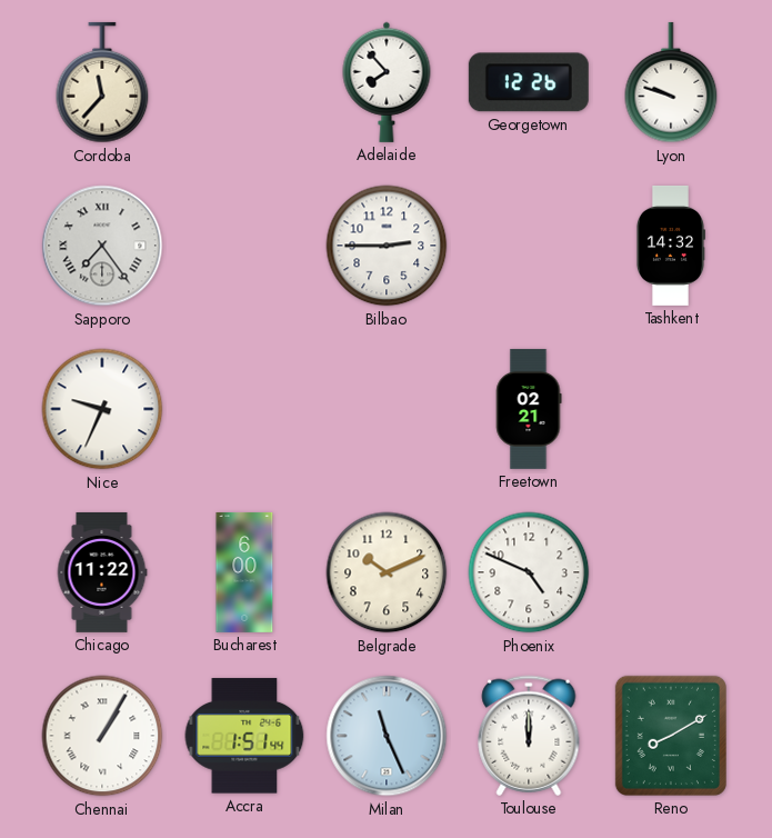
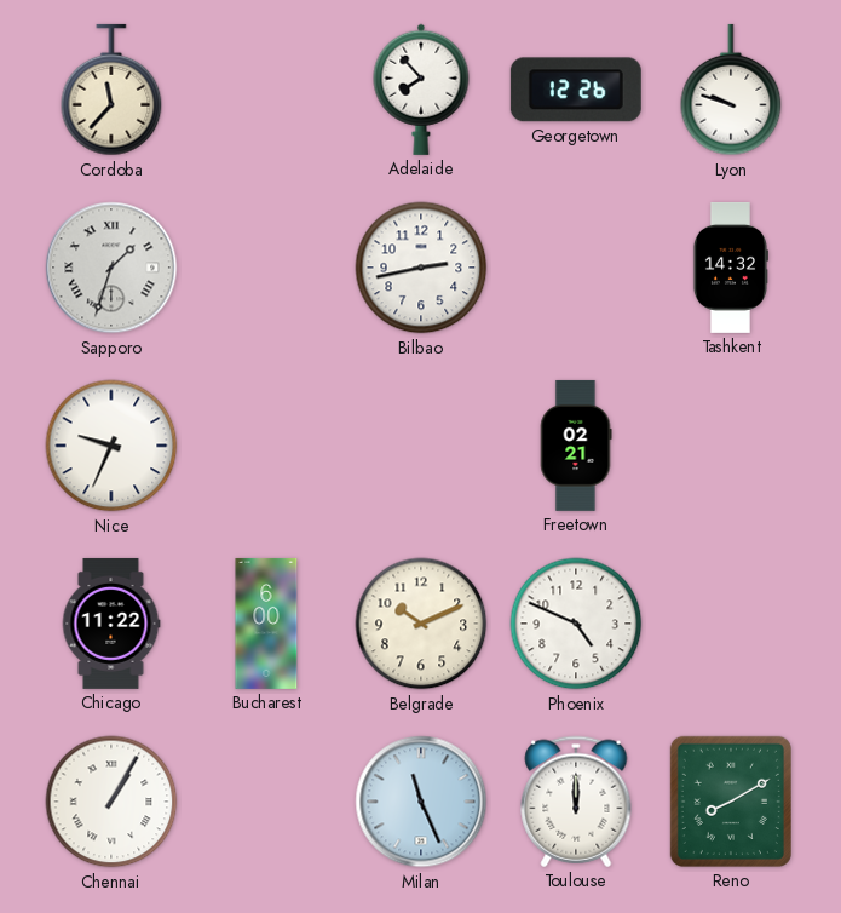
Sapporo: 7:24 -> 1:33 (111, 268)
Bilbao: 2:45 -> 2:43 (421, 268)
Accra: 1:51 -> none (244, 736)
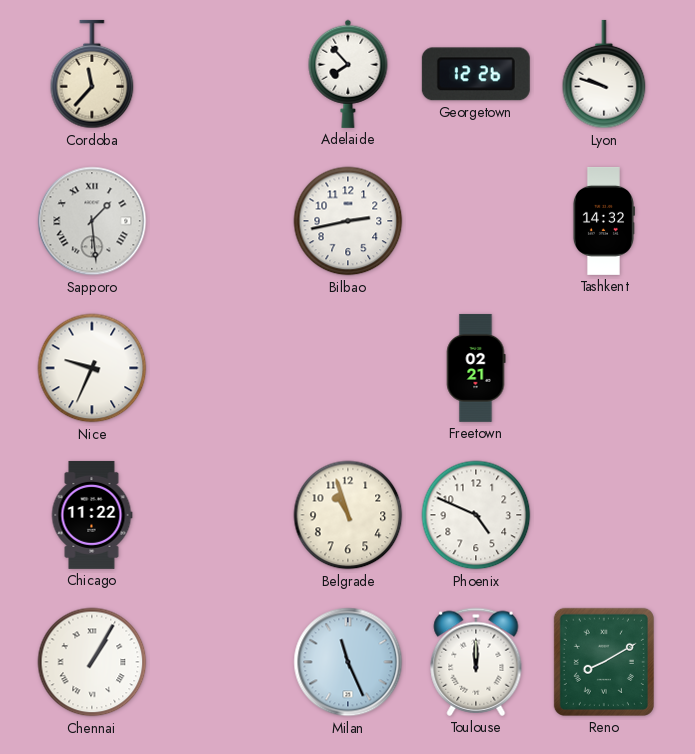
Sapporo: 1:33 -> 1:29 (92, 221)
Bucharest: 6:00 -> none (266, 624)
Belgrade: 10:11 -> 10:57 (348, 515)
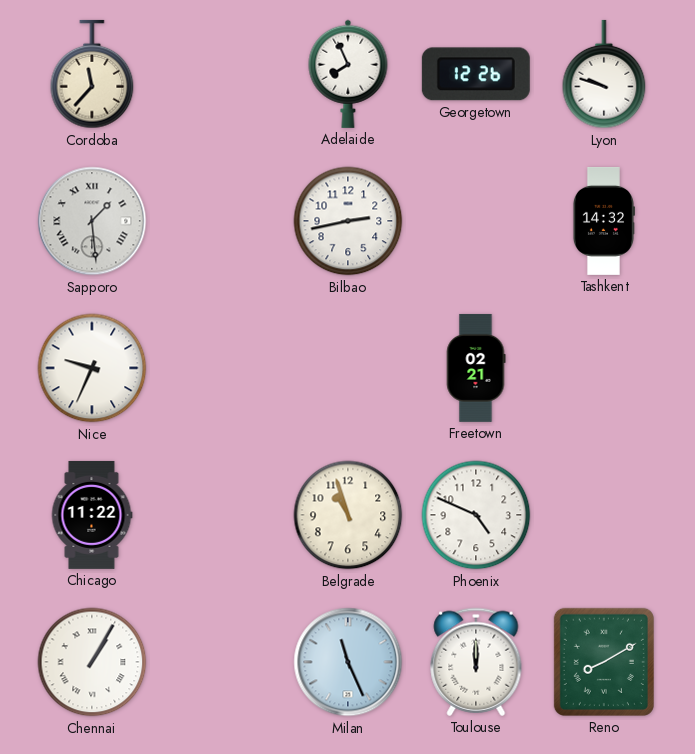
Adelaide: 7:53 -> 7:56 (348, 74)
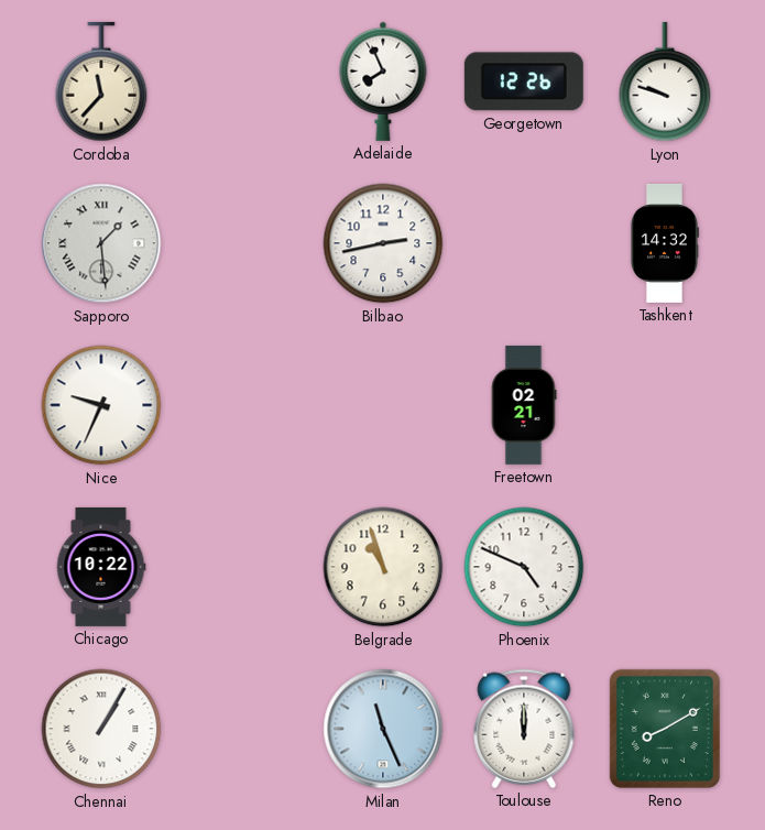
Chicago: 11:22 -> 10:22 (101, 567)
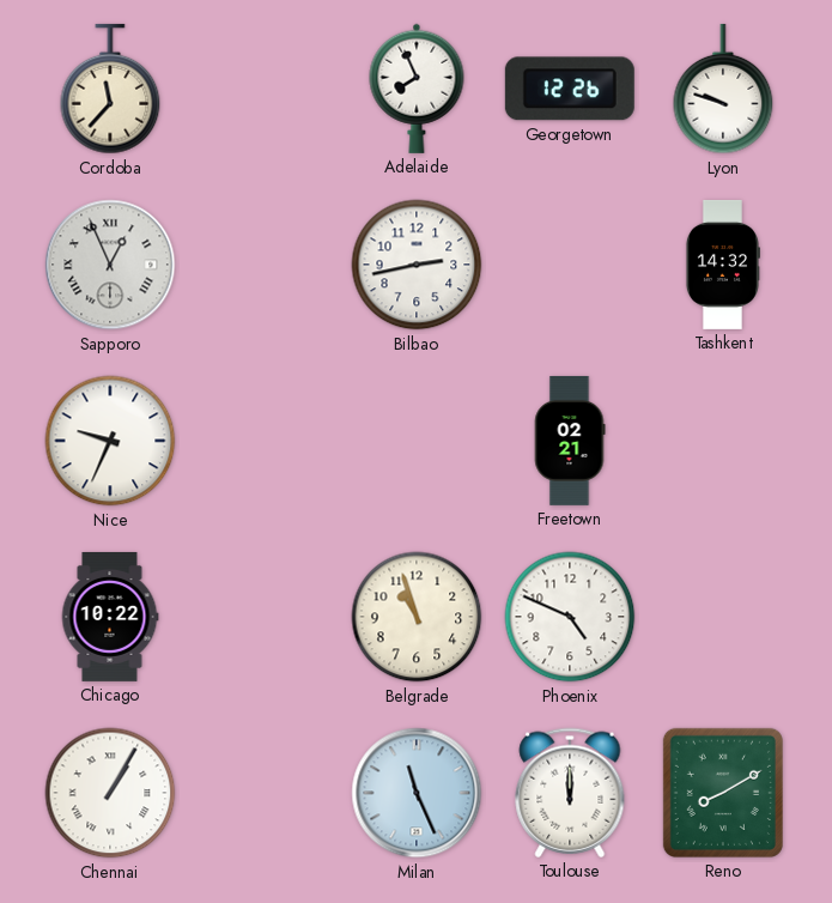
Sapporo: 1:29 -> 12:56 (110, 265)
